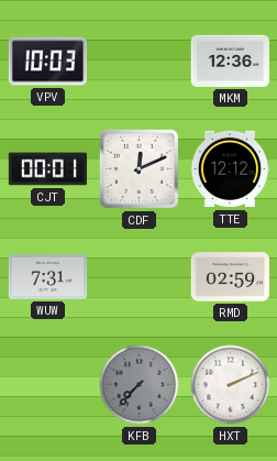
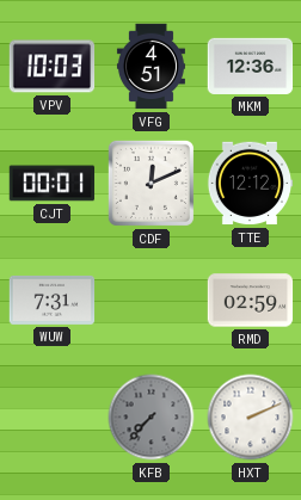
VFG: none -> 4:51 (150, 67)
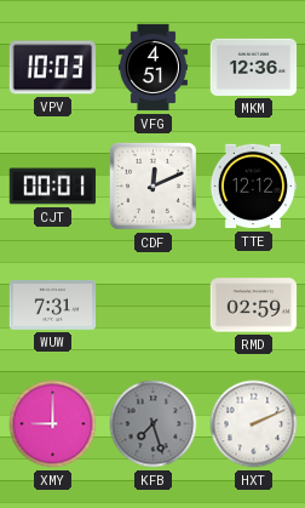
XMY: none -> 9:00 (53, 424)
KFB: 7:37 -> 7:27 (154, 424)
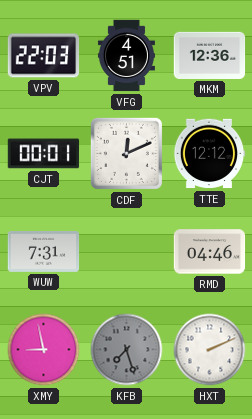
VPV: 10:03 -> 22:03 (44, 56)
RMD: 02:59 -> 04:46 (210, 252)
XMY: 9:00 -> 8:58 (44, 350)
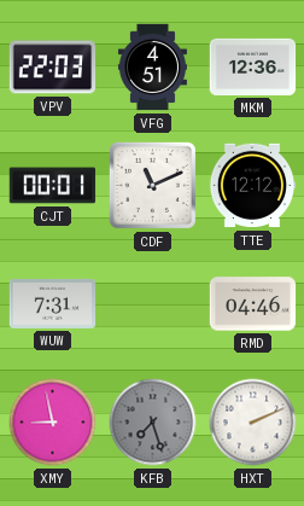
CDF: 12:11 -> 11:11 (152, 185)
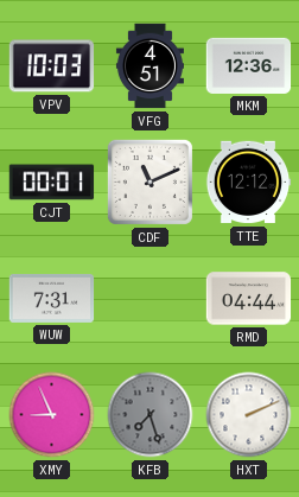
VPV: 22:03 -> 10:03 (52, 66)
RMD: 04:46 -> 04:44 (249, 299)
XMY: 8:58 -> 8:56 (52, 415)
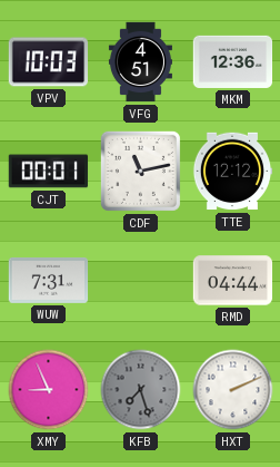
CDF: 11:11 -> 11:13 (140, 171)
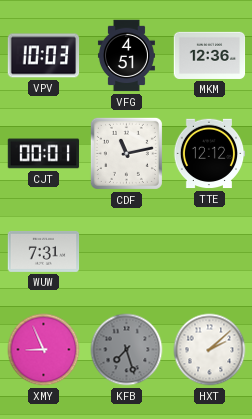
RMD: 04:44 -> none (233, 281)
HXT: 2:11 -> 2:08 (210, 350)
